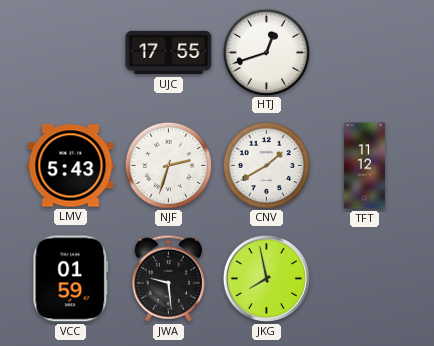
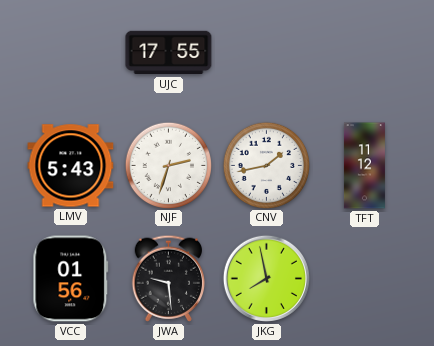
HTJ: 12:42 -> none (266, 52)
CNV: 1:40 -> 1:43 (266, 165)
VCC: 01:59 -> 01:56 (71, 279)
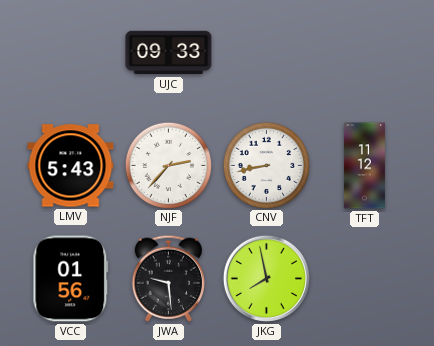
UJC: 17:55 -> 09:33 (169, 53)
NJF: 2:33 -> 2:37 (168, 165)
CNV: 1:43 -> 8:43 (266, 165)
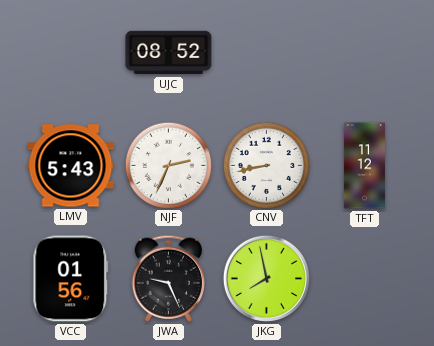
UJC: 09:33 -> 08:52 (169, 53)
NJF: 2:37 -> 2:34 (168, 165)
JWA: 9:29 -> 9:26 (168, 278)
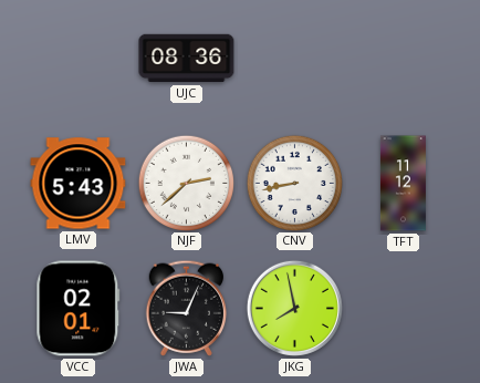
UJC: 08:52 -> 08:36 (187, 59)
NJF: 2:34 -> 2:38 (186, 183)
VCC: 01:56 -> 02:01 (79, 309)
JWA: 9:26 -> 9:04 (186, 308)
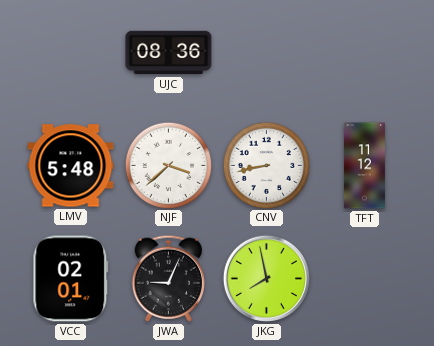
LMV: 5:43 -> 5:48 (71, 166)
NJF: 2:38 -> 3:38 (168, 165)
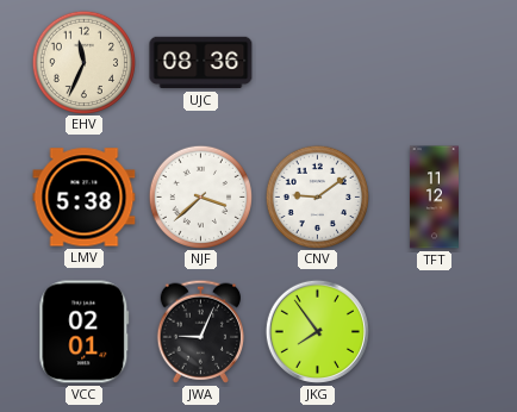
EHV: none -> 11:34 (83, 62)
LMV: 5:48 -> 5:38 (85, 198)
CNV: 8:43 -> 9:09 (317, 196)
JKG: 7:58 -> 7:54 (317, 331)
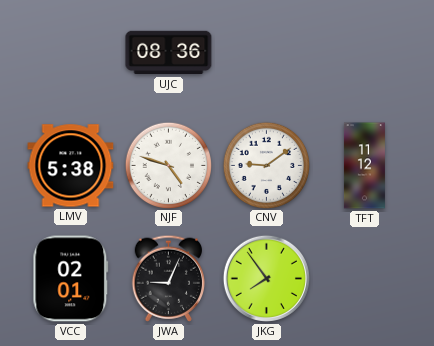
EHV: 11:34 -> none (83, 62)
NJF: 3:38 -> 4:48 (168, 165)
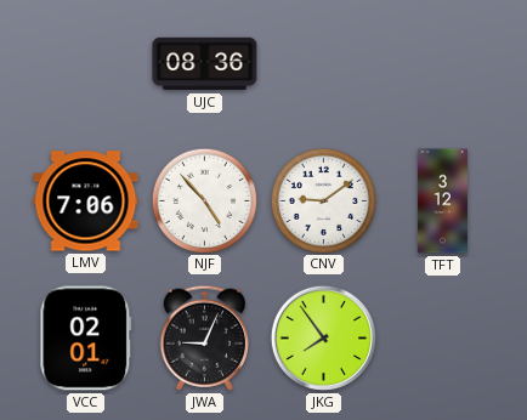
LMV: 5:38 -> 7:06 (86, 202)
NJF: 4:48 -> 4:53 (204, 200)
TFT: 11:12 -> 3:12 (442, 202)
